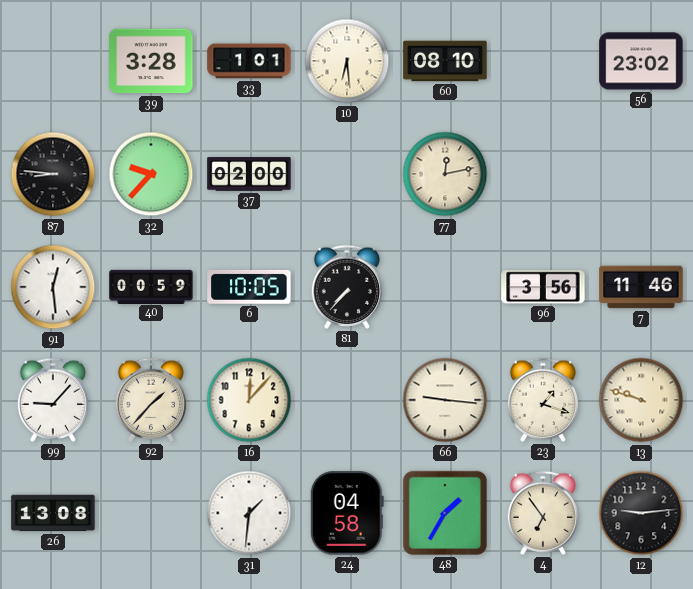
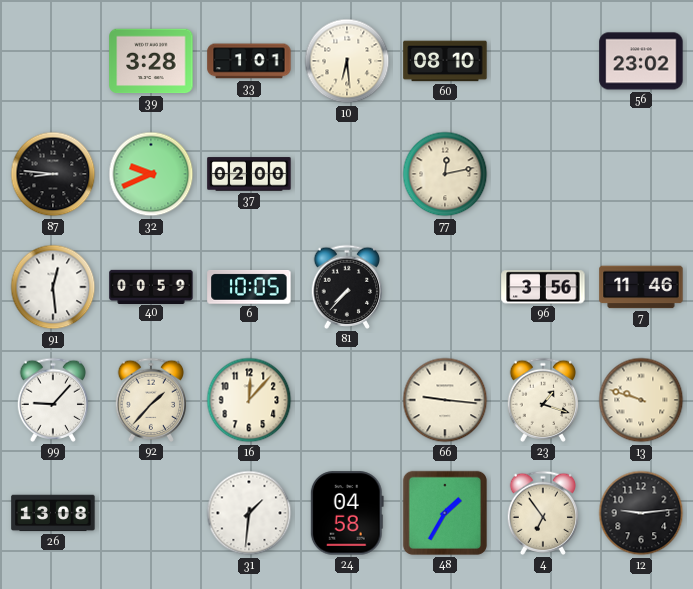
32: 9:37 -> 9:41 (151, 174)
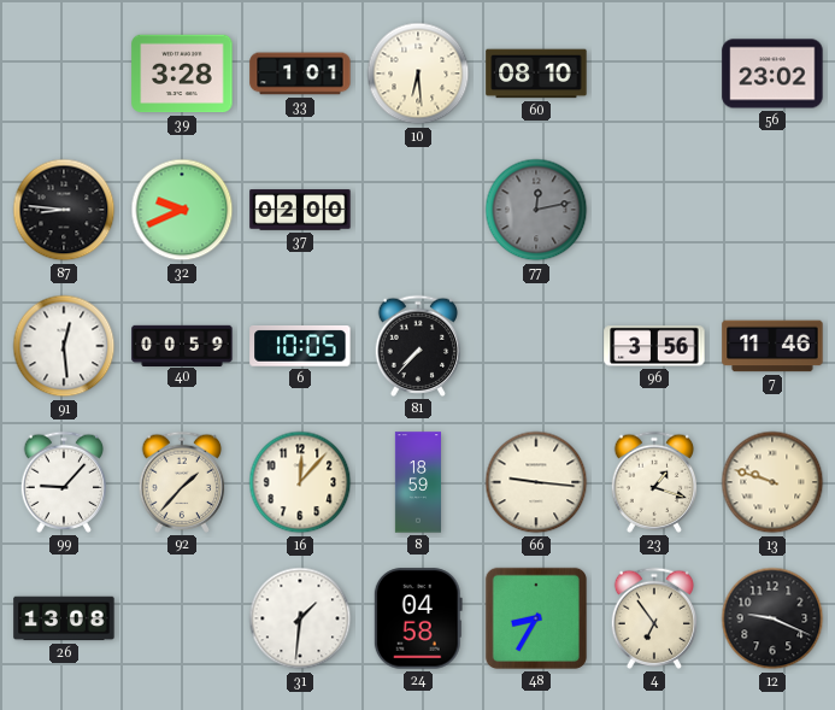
77 dial: cream -> grey (536, 210)
8: none -> 18:59 (417, 482)
48: 1:35 -> 8:35 (536, 618)
12: 9:14 -> 9:19 (772, 618)
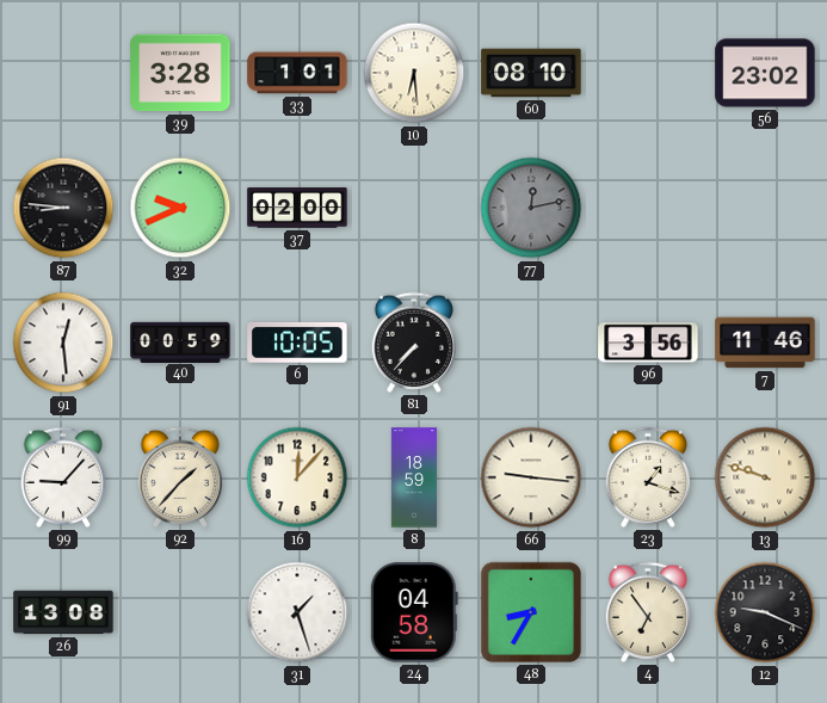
31: 1:31 -> 1:27 (297, 612)
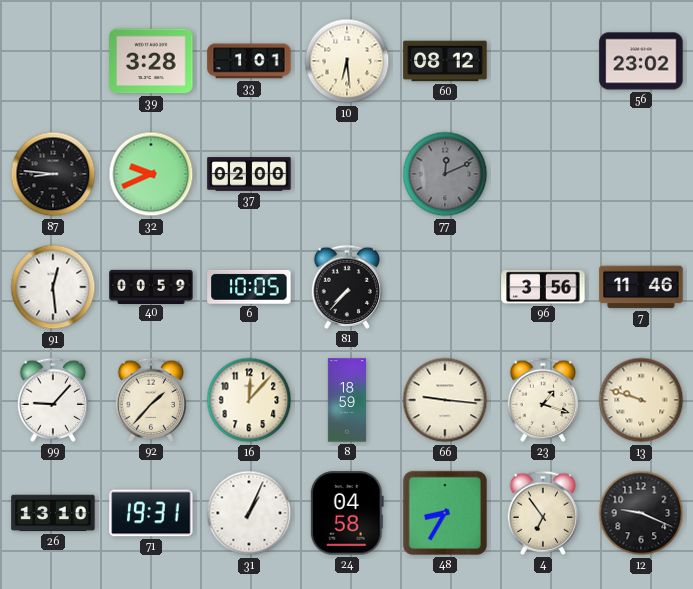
60: 08:10 -> 08:12 (445, 61)
77: 12:13 -> 12:11 (445, 174)
26: 13:08 -> 13:10 (53, 513)
71: none -> 19:31 (151, 513)
31: 1:27 -> 1:04 (249, 513)
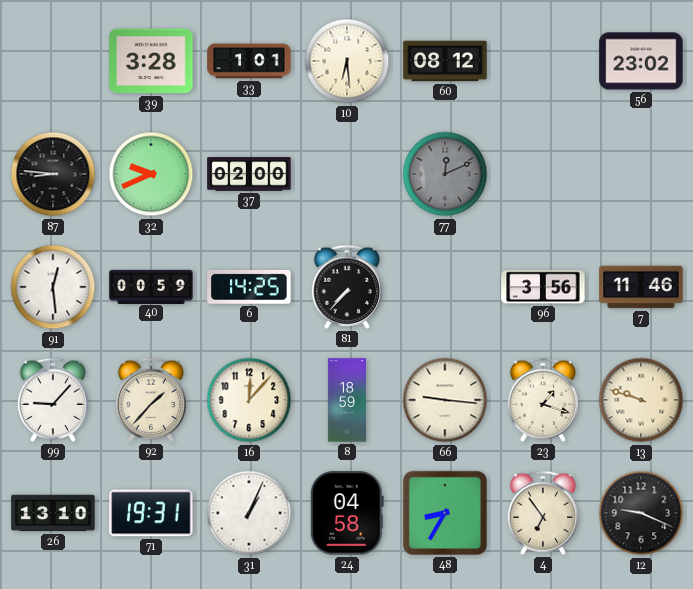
6: 10:05 -> 14:25 (249, 288)
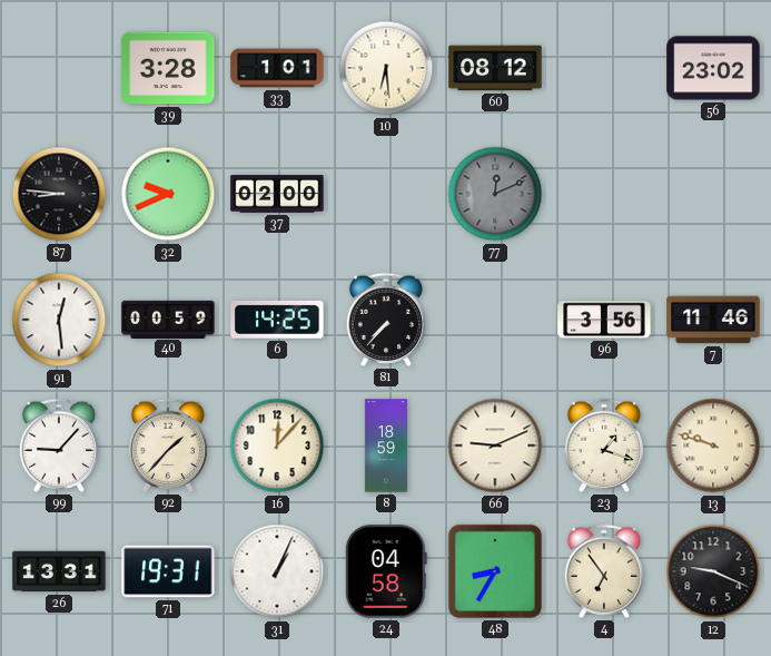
66: 9:16 -> 9:11 (495, 446)
26: 13:10 -> 13:31 (59, 571)
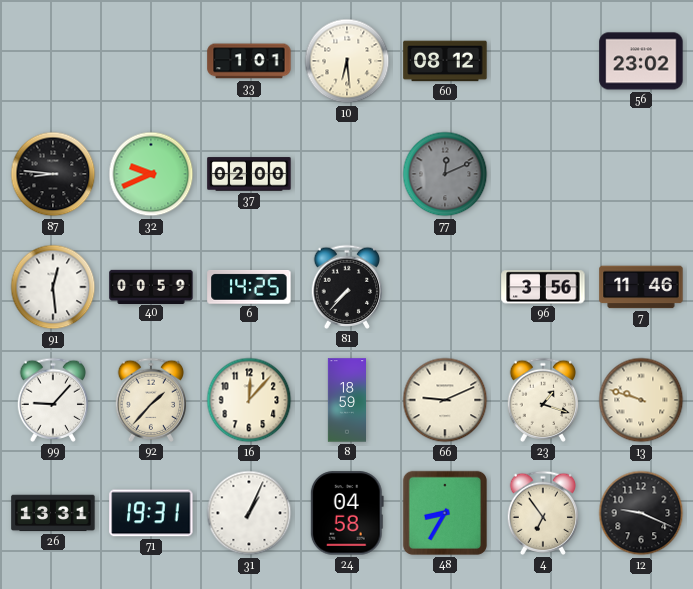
39: 3:28 -> none (168, 68)
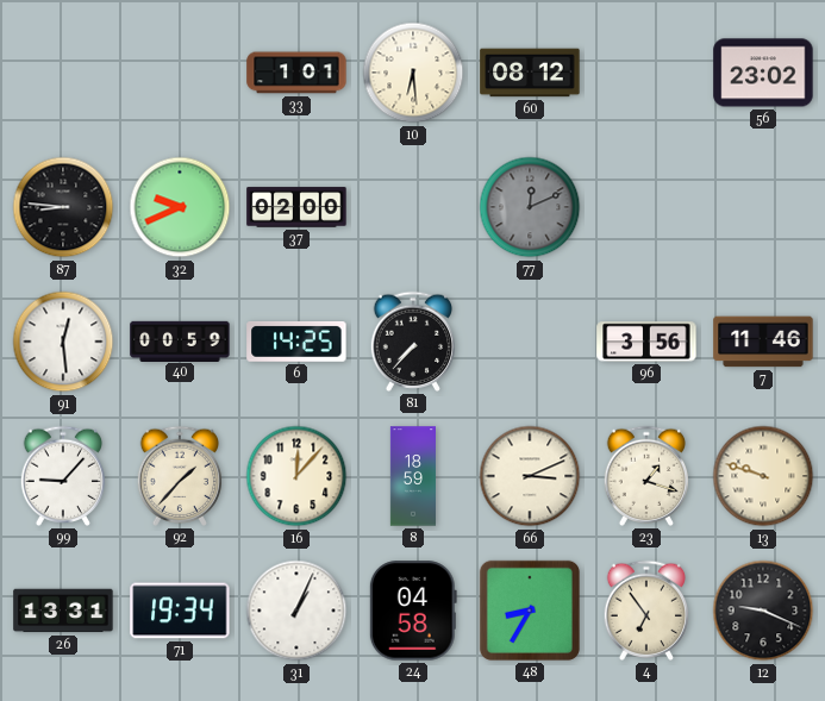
66: 9:11 -> 3:11 (530, 476)
71: 19:31 -> 19:34 (180, 611)
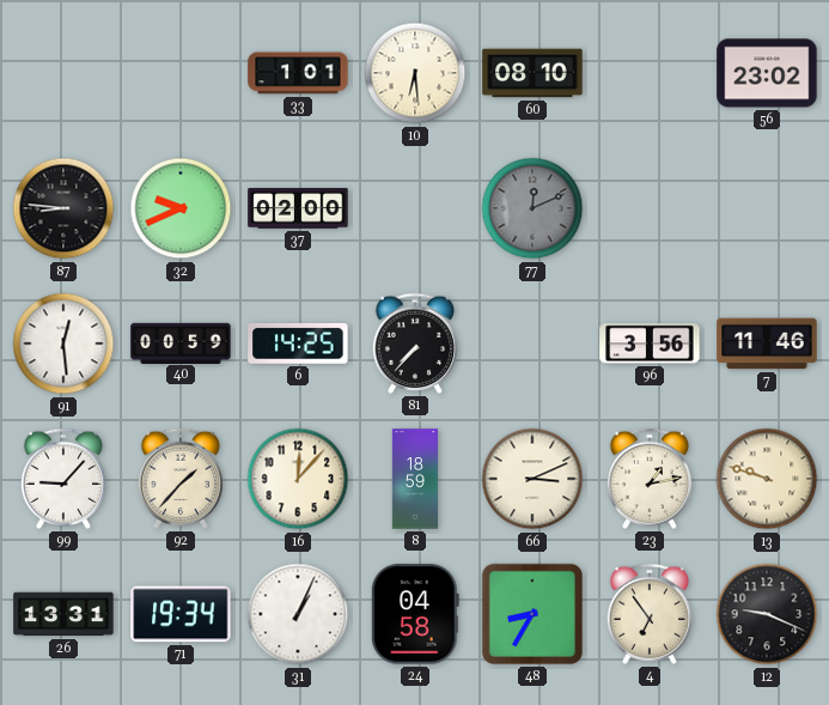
60: 08:12 -> 08:10 (532, 73)
23: 1:18 -> 1:13 (650, 479)
